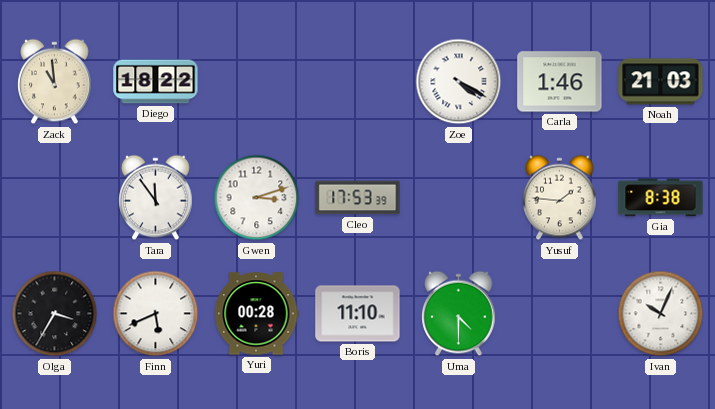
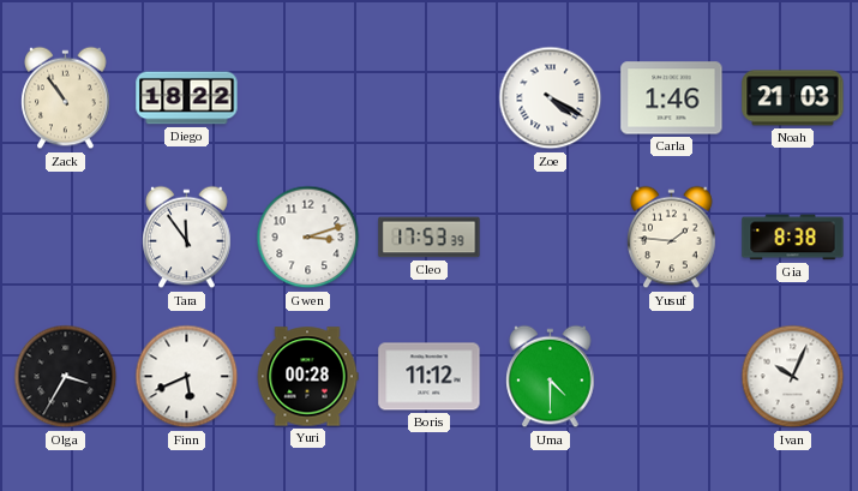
Zack: 10:59 -> 10:54 (66, 98)
Boris: 11:10 -> 11:12 (430, 377)
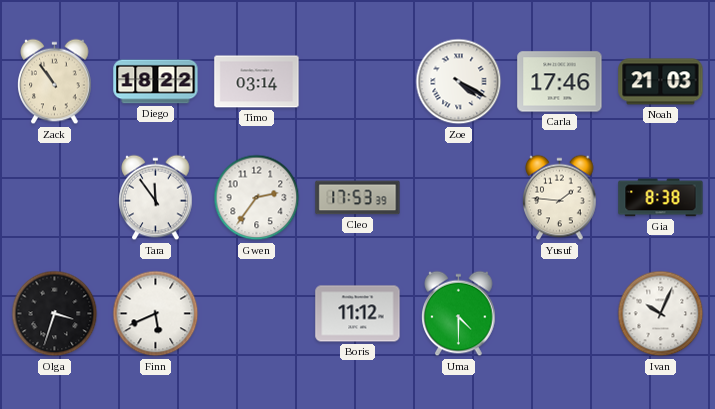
Timo: none -> 03:14 (257, 82)
Carla: 1:46 -> 17:46 (560, 82)
Gwen: 3:12 -> 2:36 (257, 198)
Olga: 3:35 -> 3:33 (55, 314)
Yuri: 00:28 -> none (307, 377)
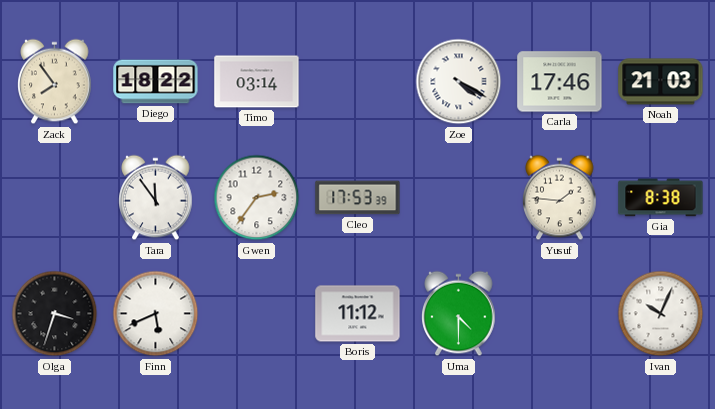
Zack: 10:54 -> 7:54 (55, 82)
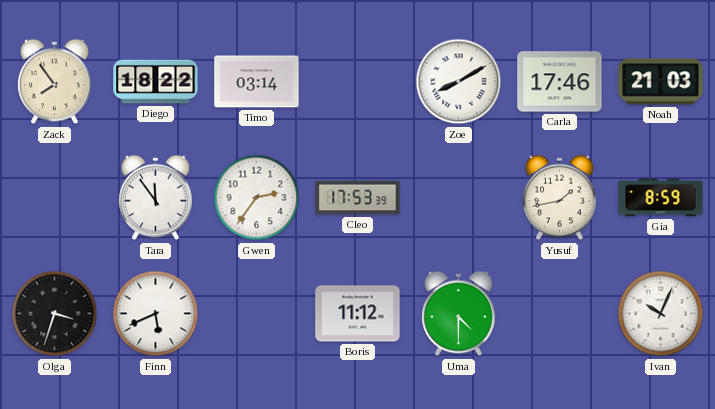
Zoe: 4:20 -> 8:10 (459, 82)
Yusuf: 1:46 -> 1:43 (560, 198)
Gia: 8:38 -> 8:59 (661, 198)
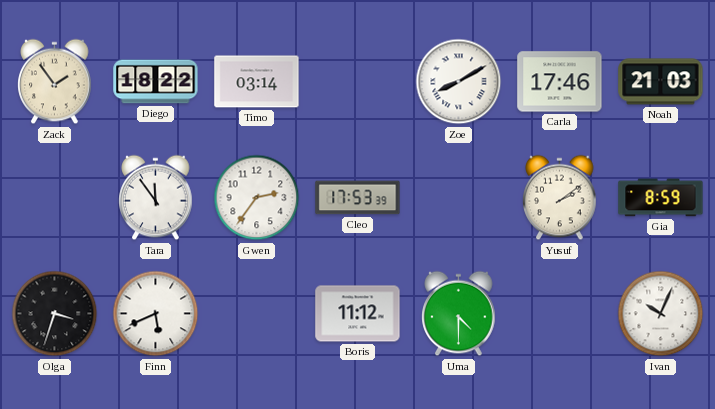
Zack: 7:54 -> 1:54 (55, 82)
Yusuf: 1:43 -> 2:09 (560, 198)
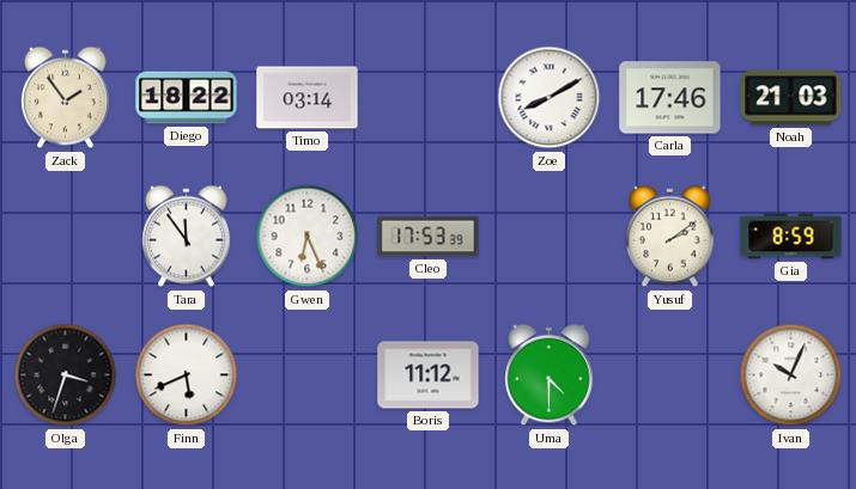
Gwen: 2:36 -> 6:26 (308, 237)
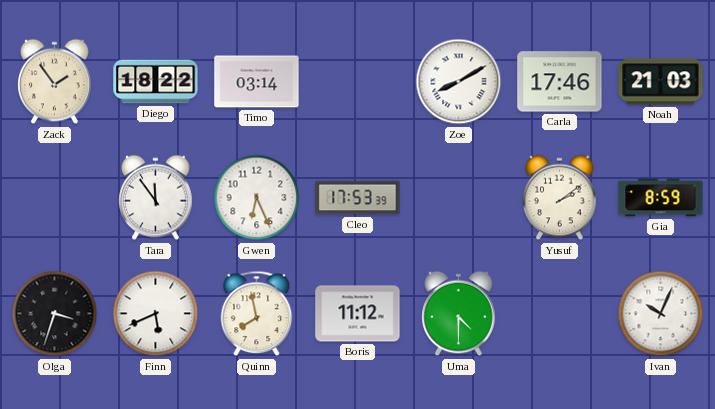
Quinn: none -> 7:58 (257, 314)
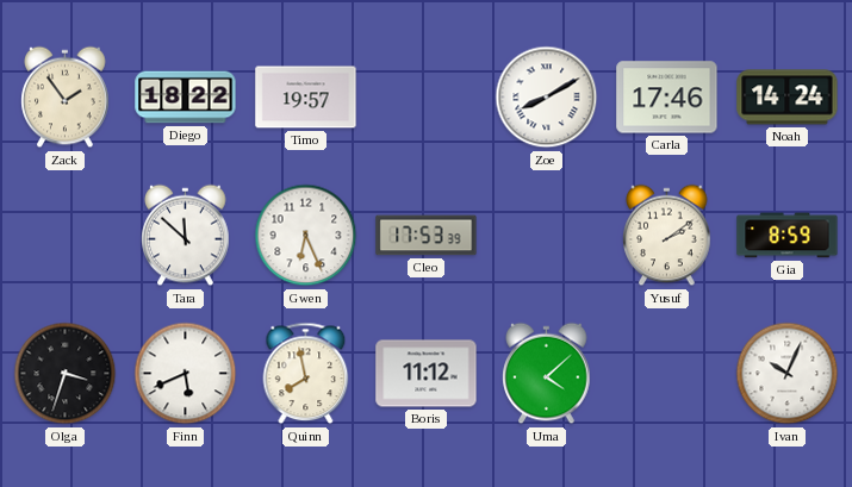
Timo: 03:14 -> 19:57 (306, 98)
Noah: 21:03 -> 14:24 (788, 98)
Tara: 11:54 -> 11:52 (186, 236)
Uma: 4:30 -> 4:08 (547, 374)
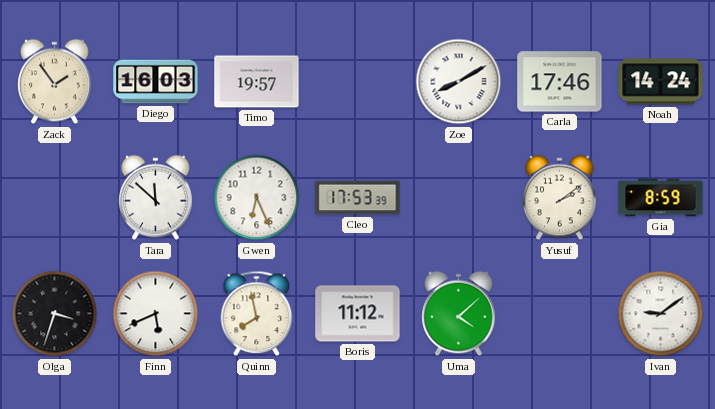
Diego: 18:22 -> 16:03 (156, 82)
Ivan: 10:04 -> 9:09 (661, 314)
